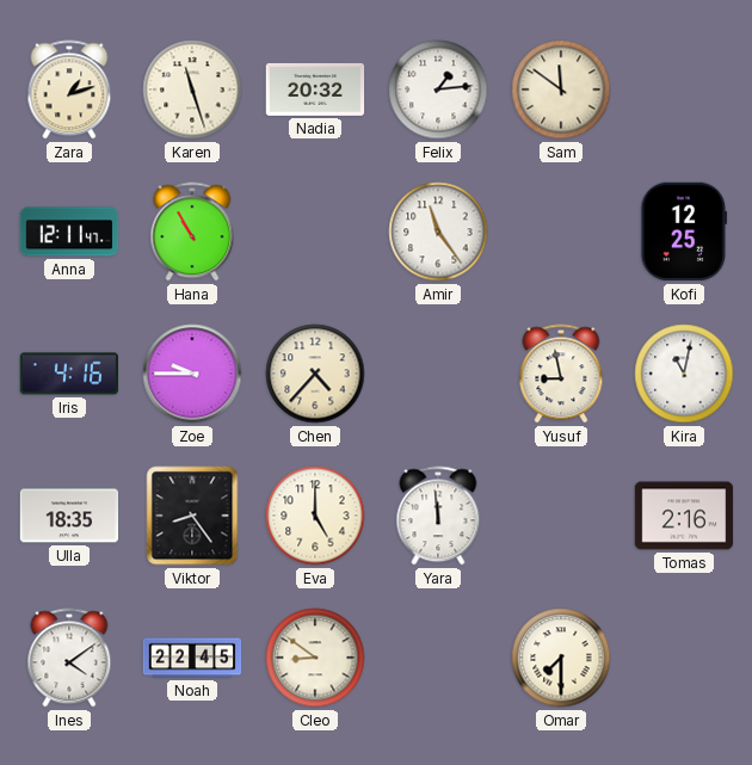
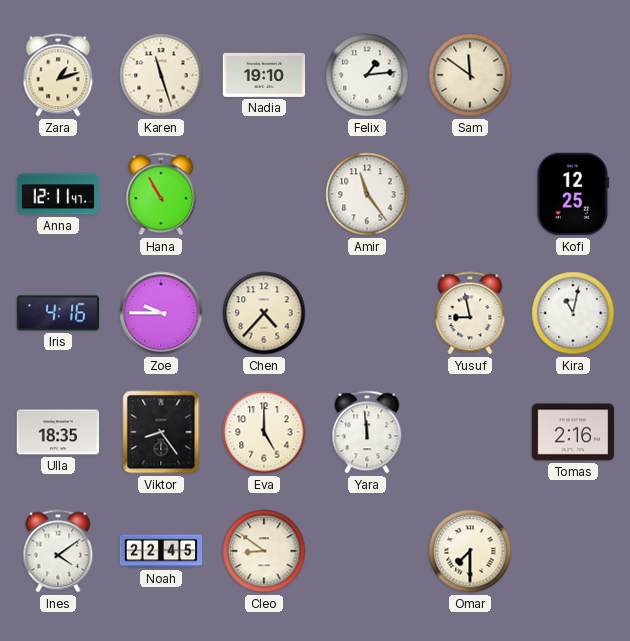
Nadia: 20:32 -> 19:10 (264, 75)
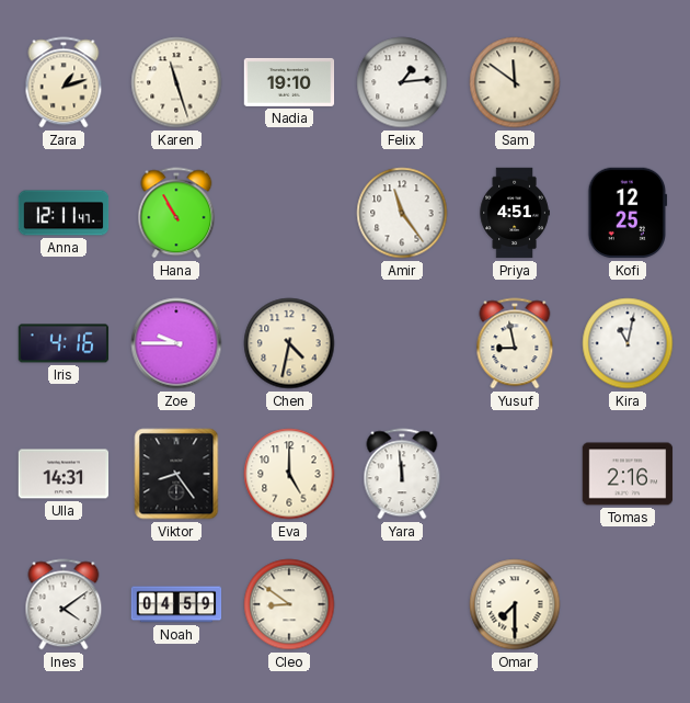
Priya: none -> 4:51 (515, 213)
Chen: 4:37 -> 4:32 (289, 343)
Ulla: 18:35 -> 14:31 (64, 474)
Noah: 22:45 -> 04:59 (176, 604)
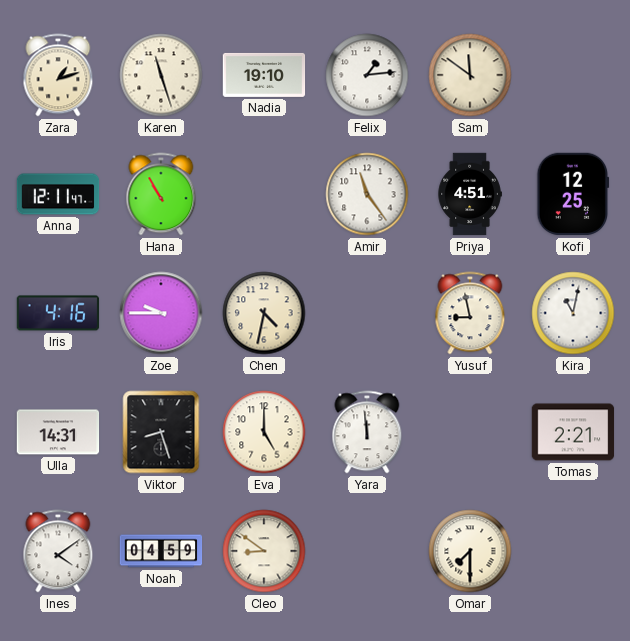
Viktor: 8:24 -> 8:27 (161, 432)
Tomas: 2:16 -> 2:21 (573, 432)
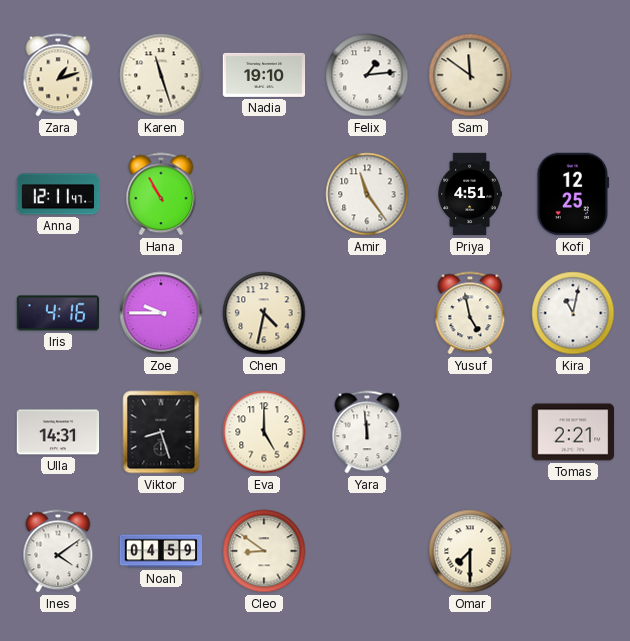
Yusuf: 8:58 -> 4:58 (470, 313)
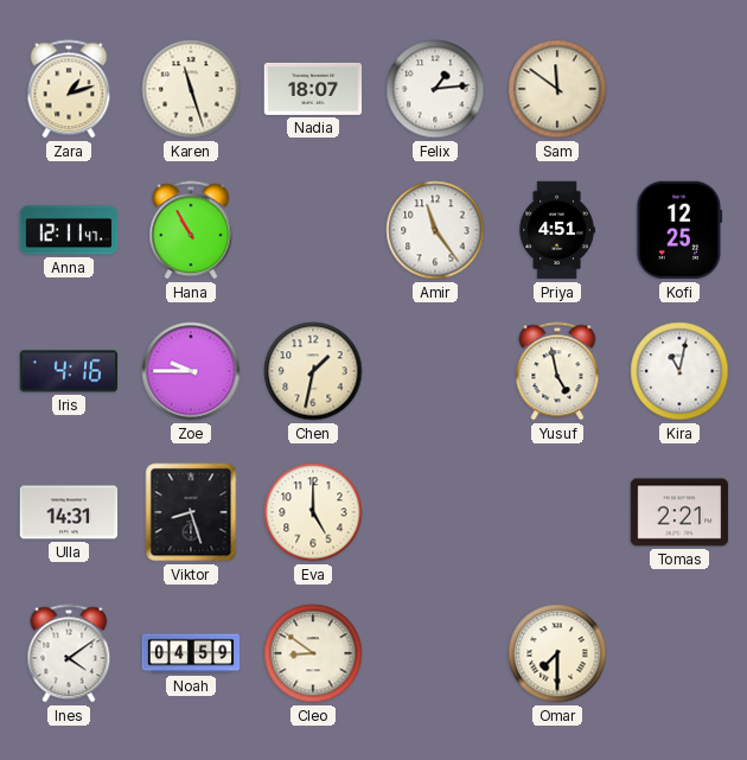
Nadia: 19:10 -> 18:07 (313, 89)
Chen: 4:32 -> 1:32 (313, 371)
Yara: 11:59 -> none (367, 432)
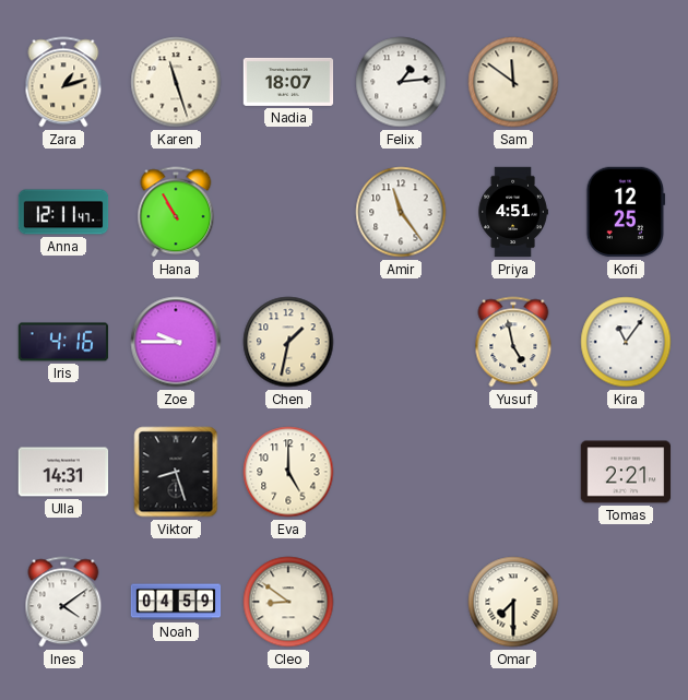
Kira: 11:02 -> 11:06 (626, 342)
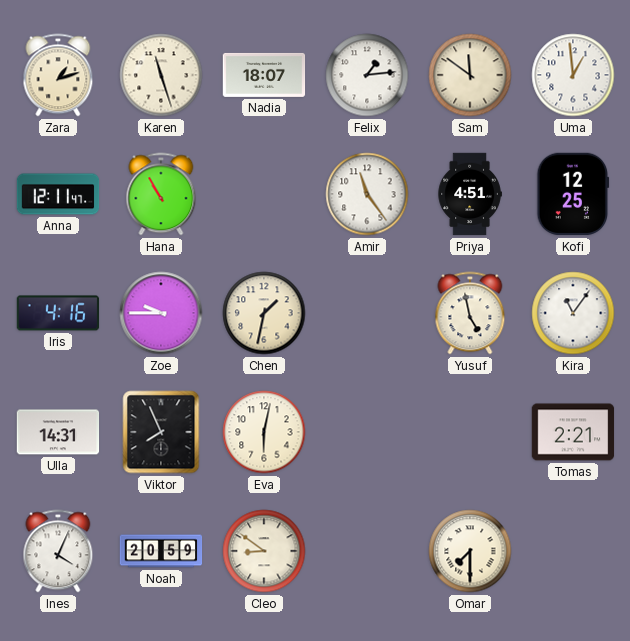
Uma: none -> 12:59 (573, 75)
Viktor: 8:27 -> 7:56 (161, 432)
Eva: 5:00 -> 6:02 (264, 432)
Ines: 4:09 -> 4:04 (58, 551)
Noah: 04:59 -> 20:59 (161, 551)
